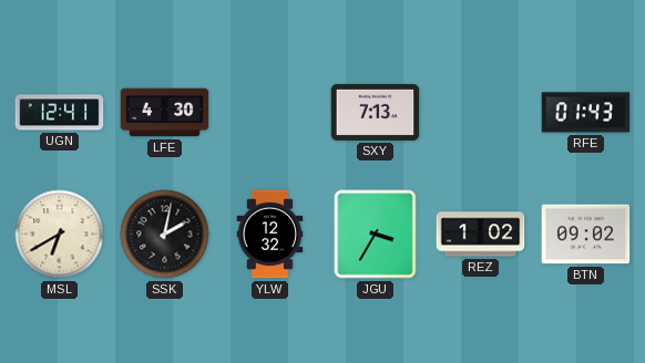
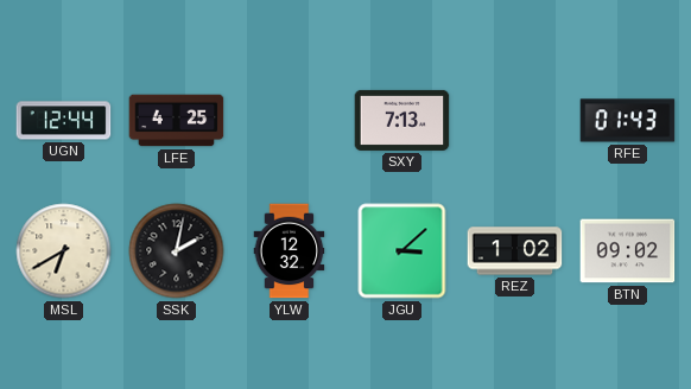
UGN: 12:41 -> 12:44 (64, 121)
LFE: 4:30 -> 4:25 (177, 121)
JGU: 3:35 -> 3:08 (402, 251)
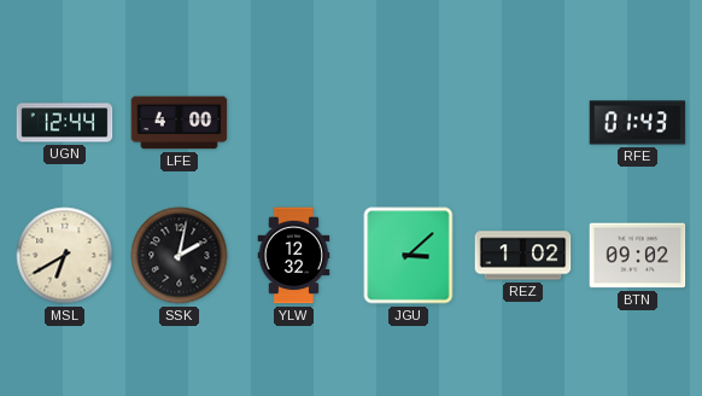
LFE: 4:25 -> 4:00 (180, 123)
SXY: 7:13 -> none (402, 120)
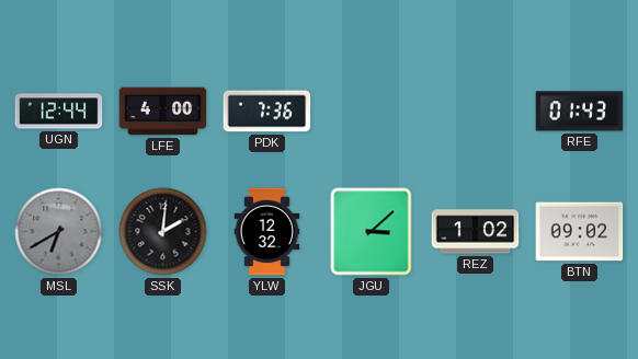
PDK: none -> 7:36 (267, 112)
MSL dial: cream -> grey (59, 232)
SSK: 2:02 -> 2:01 (163, 232)
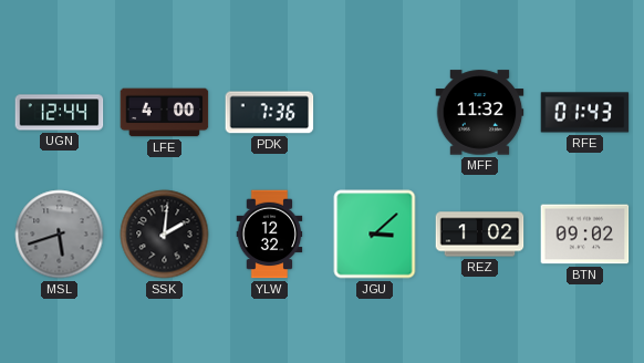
MFF: none -> 11:32 (480, 113)
MSL: 6:40 -> 5:42 (60, 235)
